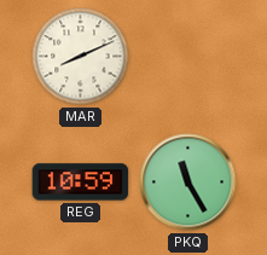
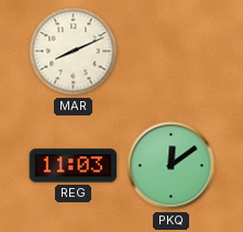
REG: 10:59 -> 11:03 (74, 166)
PKQ: 11:25 -> 12:09 (172, 166)
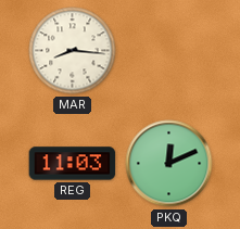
MAR: 8:11 -> 8:16 (73, 51)
PKQ: 12:09 -> 12:11 (169, 164)
